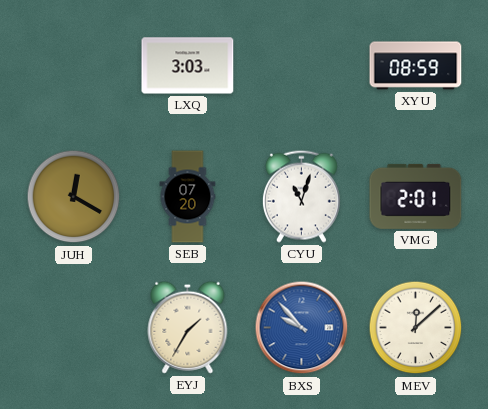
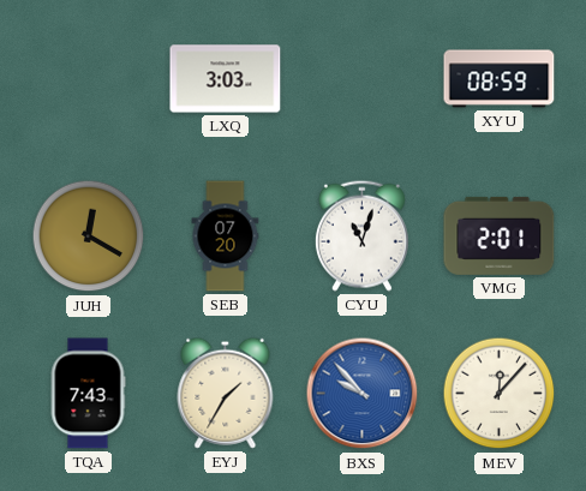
TQA: none -> 7:43 (88, 394)
MEV: 12:08 -> 12:07 (500, 394)
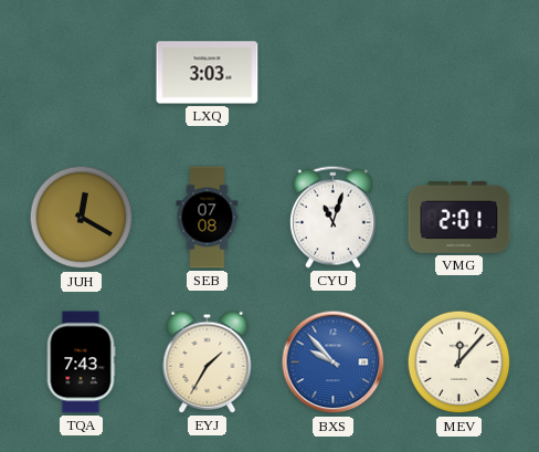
XYU: 08:59 -> none (500, 79)
SEB: 07:20 -> 07:08 (208, 218)
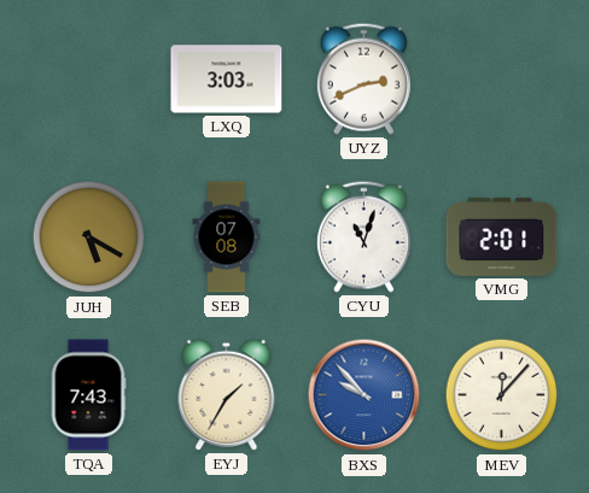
UYZ: none -> 2:41 (363, 78)
JUH: 12:20 -> 5:20 (89, 237)
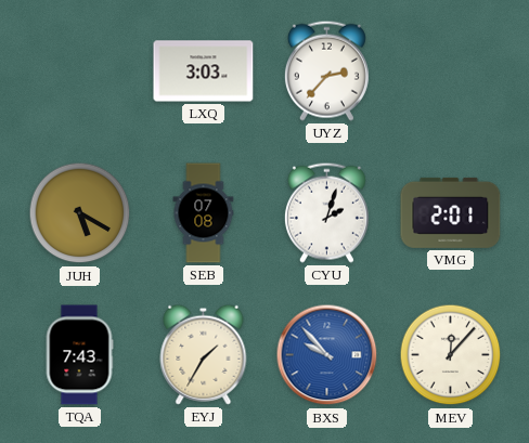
UYZ: 2:41 -> 2:37 (326, 70)
CYU: 11:03 -> 2:03 (326, 212)
